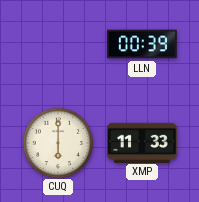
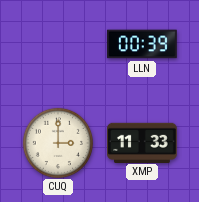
CUQ: 6:00 -> 3:00 (57, 142)
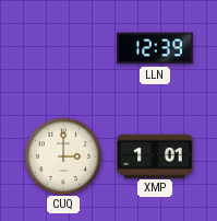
LLN: 00:39 -> 12:39 (155, 48)
XMP: 11:33 -> 1:01 (156, 155)
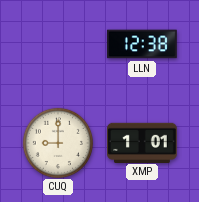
LLN: 12:39 -> 12:38 (142, 44)
CUQ: 3:00 -> 9:00 (57, 142)
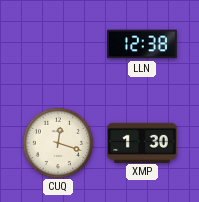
CUQ: 9:00 -> 12:18 (57, 142)
XMP: 1:01 -> 1:30 (143, 142)
